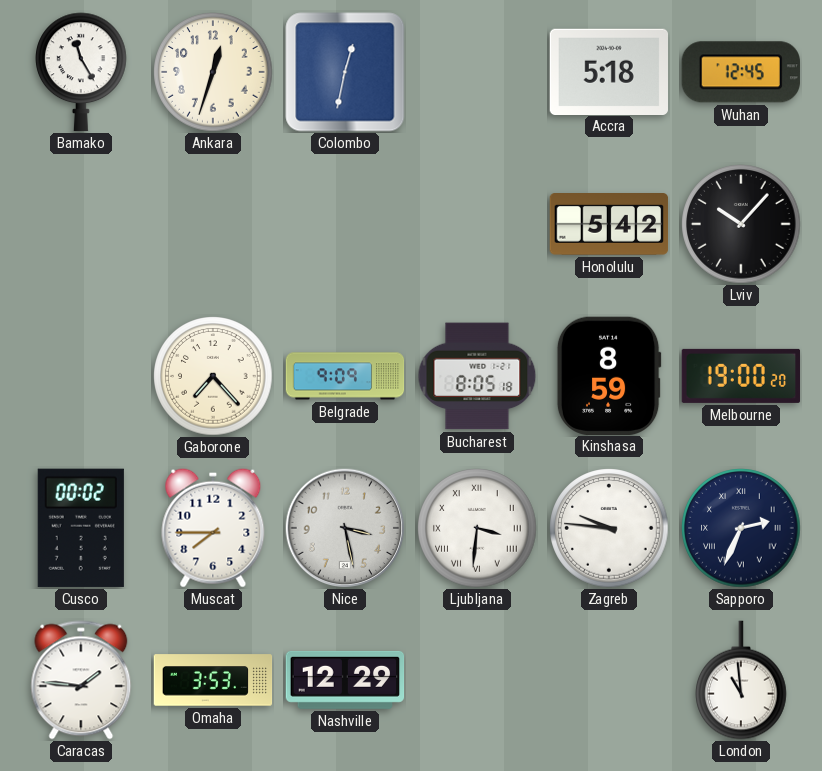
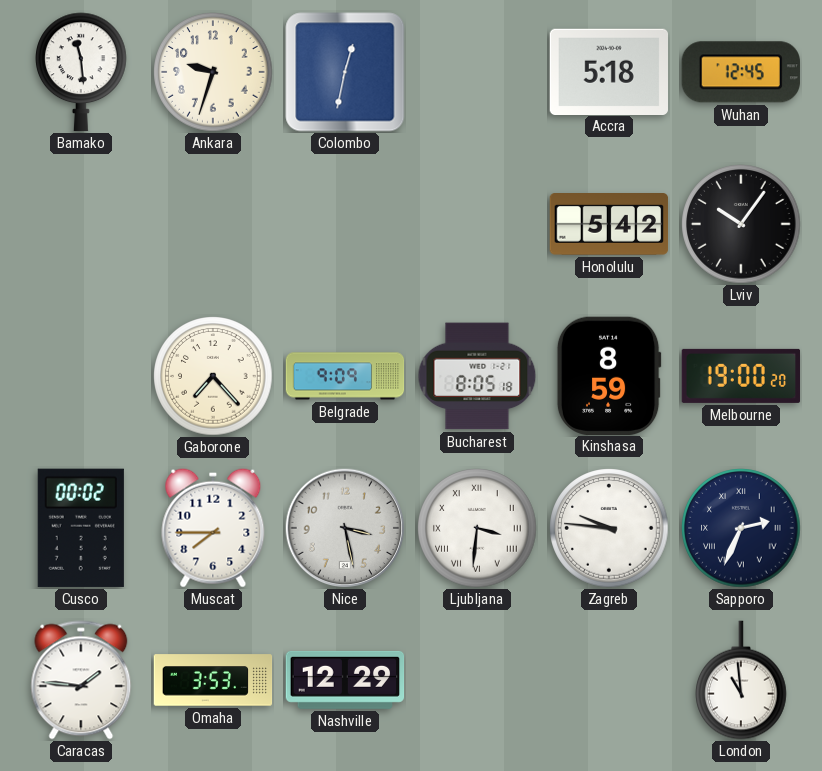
Bamako: 11:25 -> 11:29 (82, 72)
Ankara: 12:33 -> 9:33 (213, 72)
Lviv: 10:07 -> 10:06 (741, 224)
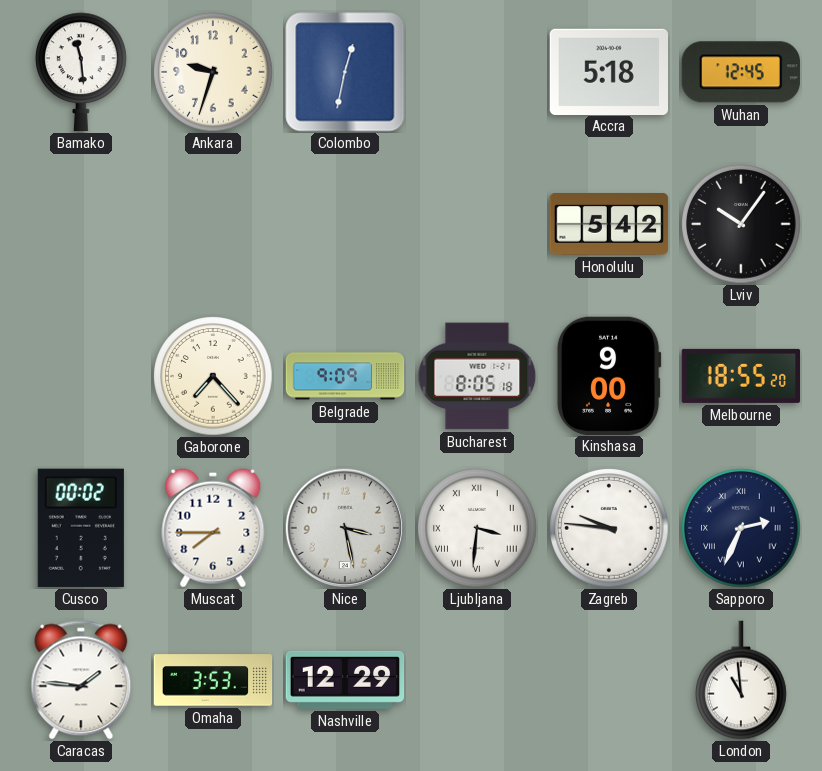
Kinshasa: 8:59 -> 9:00 (609, 375)
Melbourne: 19:00 -> 18:55 (741, 376)
